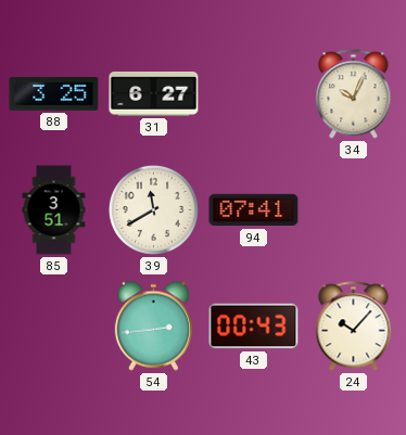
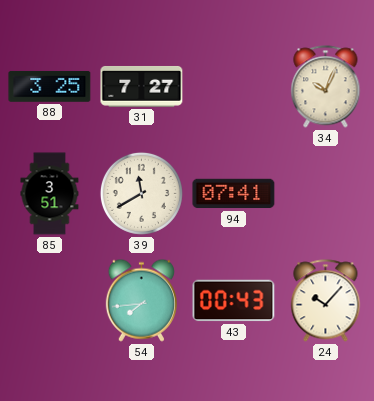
31: 6:27 -> 7:27 (142, 87)
54: 2:44 -> 7:44 (141, 300)
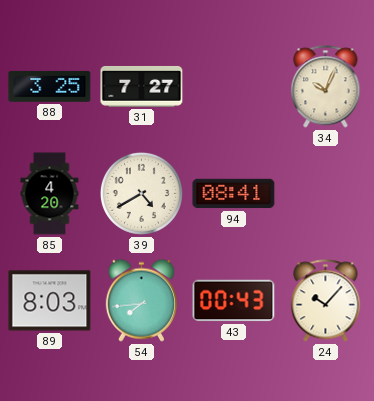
85: 3:51 -> 4:20 (50, 194)
39: 11:40 -> 4:40 (141, 193)
94: 07:41 -> 08:41 (234, 194)
89: none -> 8:03 (50, 301)
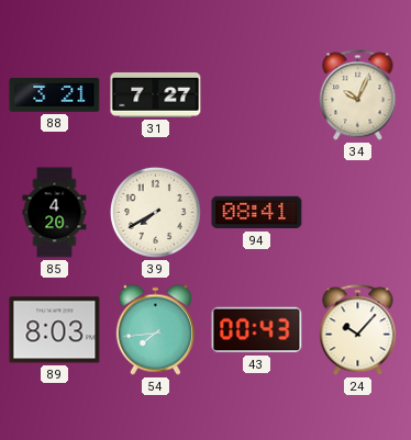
88: 3:25 -> 3:21 (55, 94)
39: 4:40 -> 7:40 (155, 212)
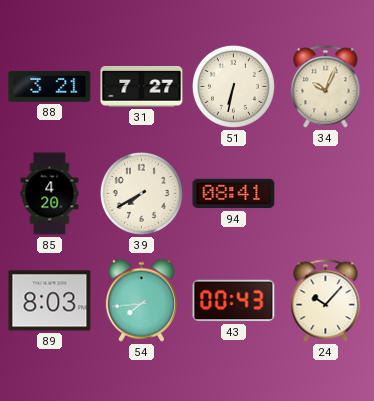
51: none -> 6:32 (233, 86)
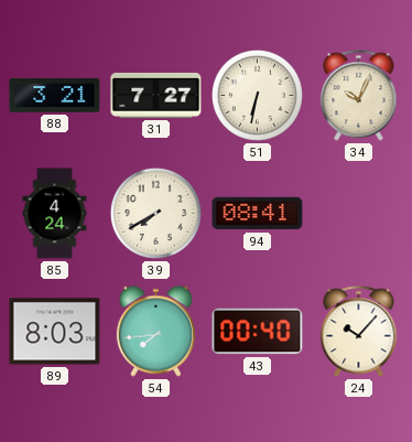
85: 4:20 -> 4:24 (55, 214)
43: 00:43 -> 00:40 (258, 332)
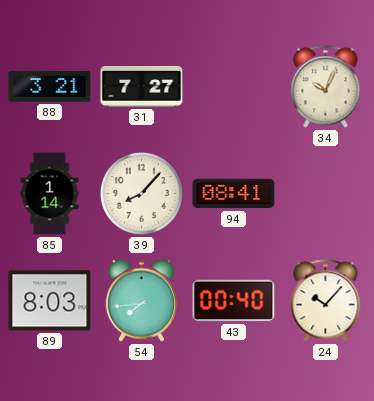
51: 6:32 -> none (257, 95)
85: 4:24 -> 1:14 (50, 194)
39: 7:40 -> 8:07 (141, 193)
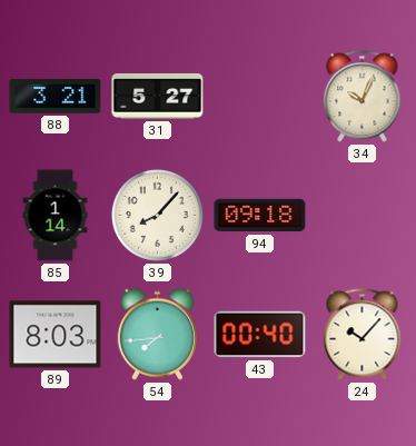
31: 7:27 -> 5:27 (158, 97)
94: 08:41 -> 09:18 (260, 216)
